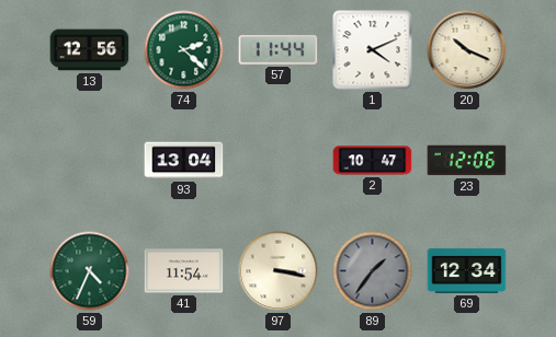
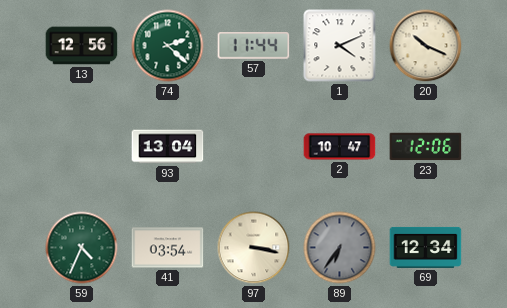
41: 11:54 -> 03:54 (168, 248)
89: 1:36 -> 6:36 (340, 248)
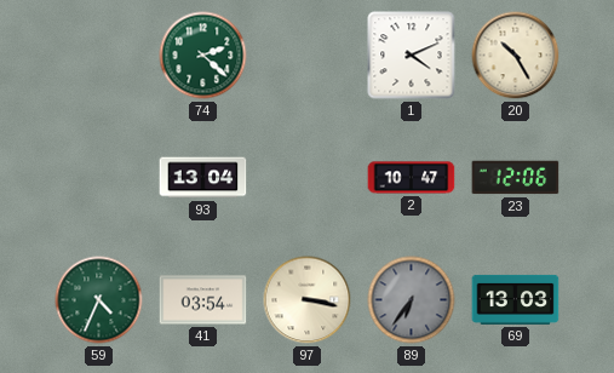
13: 12:56 -> none (82, 46)
57: 11:44 -> none (254, 46)
20: 10:19 -> 10:25 (516, 56)
69: 12:34 -> 13:03 (516, 299)
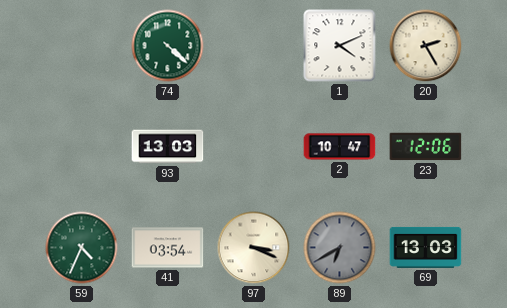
74: 2:22 -> 4:22 (168, 46)
20: 10:25 -> 2:25 (426, 46)
93: 13:04 -> 13:03 (168, 147)
97: 3:17 -> 3:19 (254, 248)
89: 6:36 -> 6:40 (340, 248)
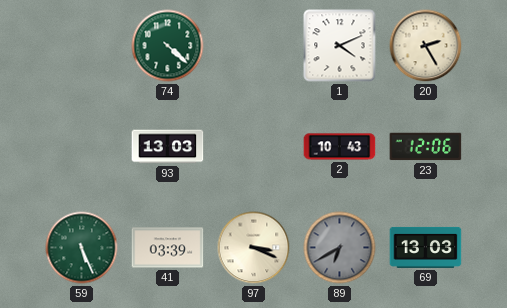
2: 10:47 -> 10:43 (340, 147)
59: 4:34 -> 5:26 (82, 248)
41: 03:54 -> 03:39 (168, 248)
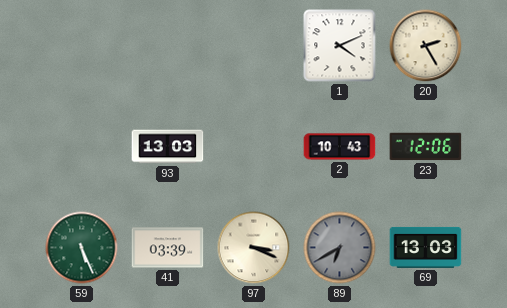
74: 4:22 -> none (168, 46)
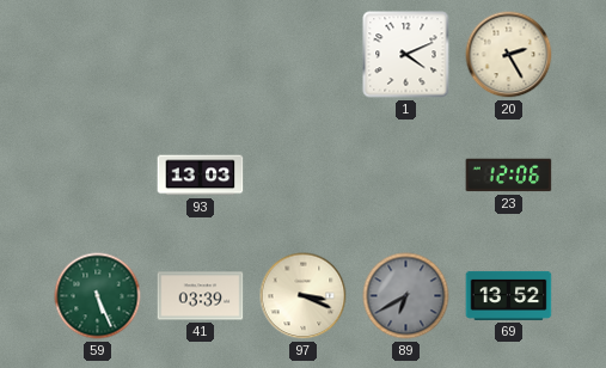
2: 10:43 -> none (340, 147)
69: 13:03 -> 13:52 (509, 295)
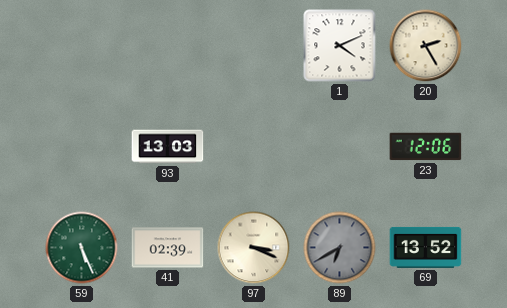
41: 03:39 -> 02:39 (168, 248)
